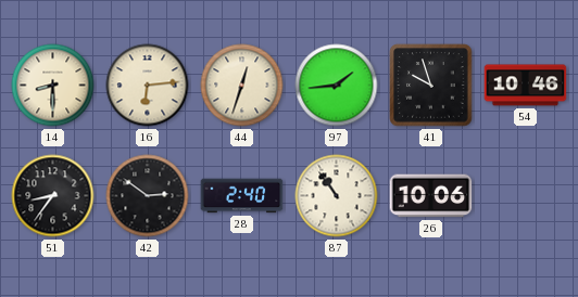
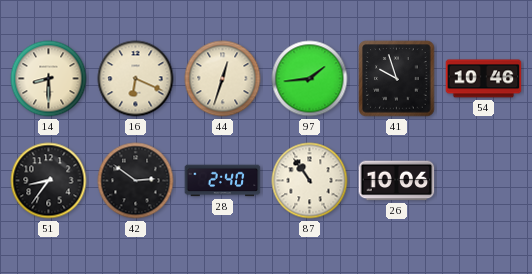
16: 6:14 -> 6:19 (136, 79)
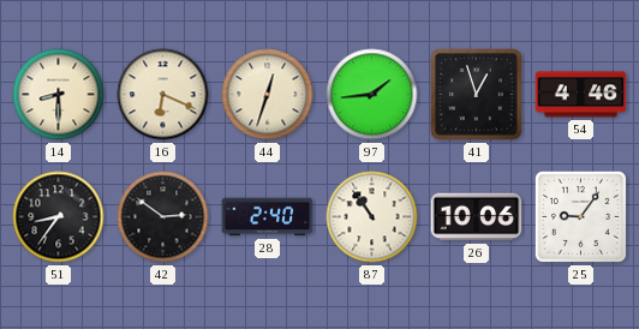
41: 9:57 -> 12:57 (477, 95)
54: 10:46 -> 4:46 (581, 95)
25: none -> 9:06 (580, 216)
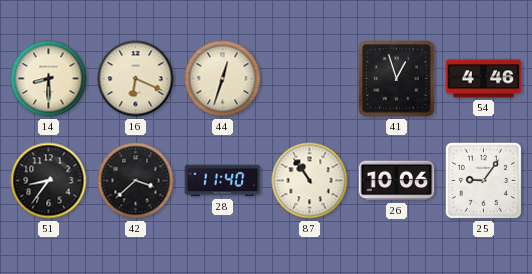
97: 1:44 -> none (372, 95)
42: 2:51 -> 3:38 (136, 181)
28: 2:40 -> 11:40 (223, 181)
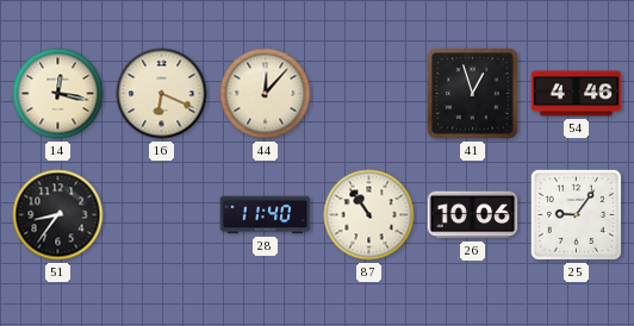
14: 8:30 -> 12:17 (58, 94)
44: 12:33 -> 12:07 (266, 94)
42: 3:38 -> none (136, 181)
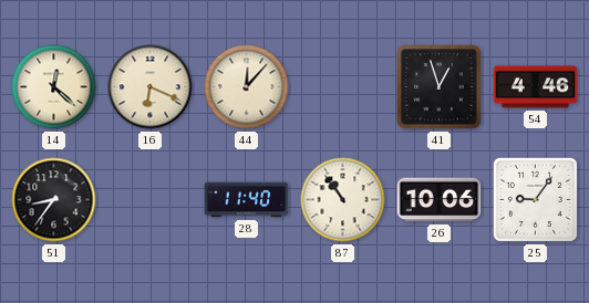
14: 12:17 -> 12:22 (54, 87)
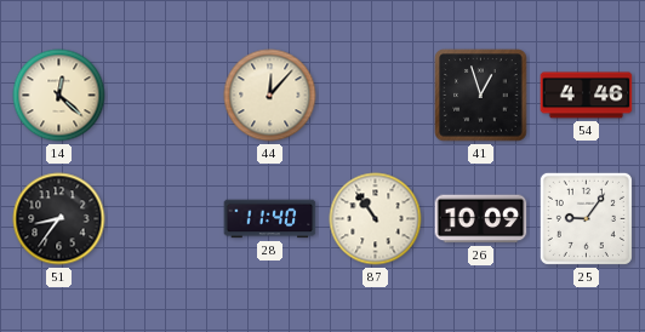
16: 6:19 -> none (151, 87)
26: 10:06 -> 10:09 (481, 219)
